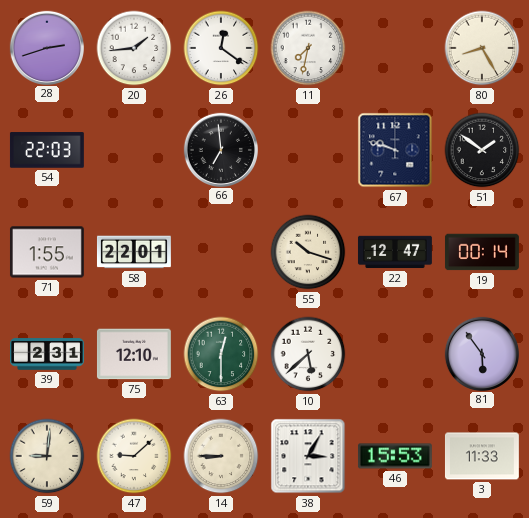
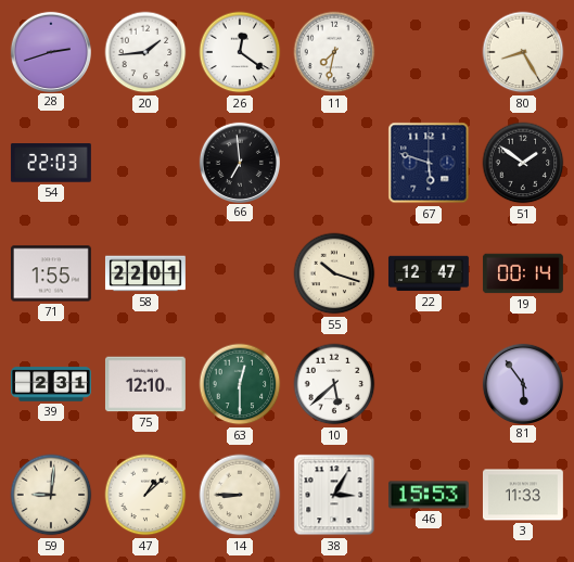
67: 9:48 -> 5:48 (429, 163)
47: 9:08 -> 1:08 (145, 495)
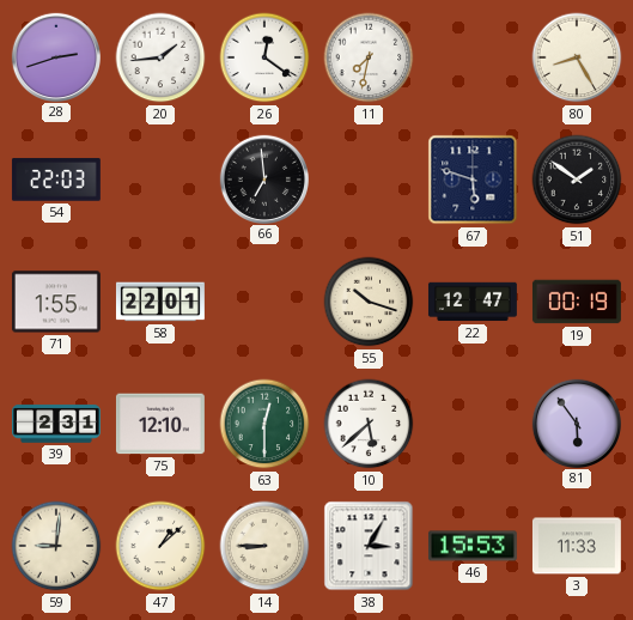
19: 00:14 -> 00:19 (577, 302)
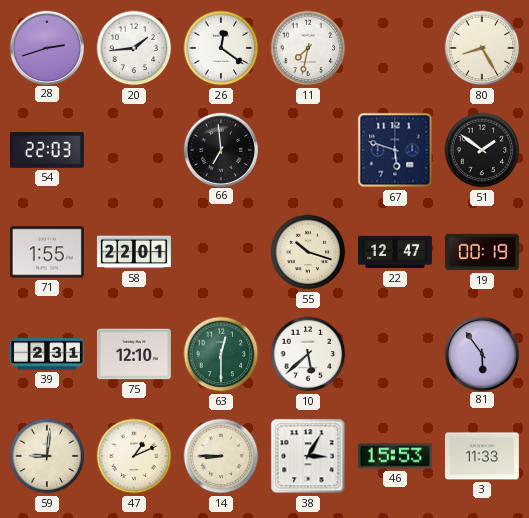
47: 1:08 -> 1:11 (134, 456)
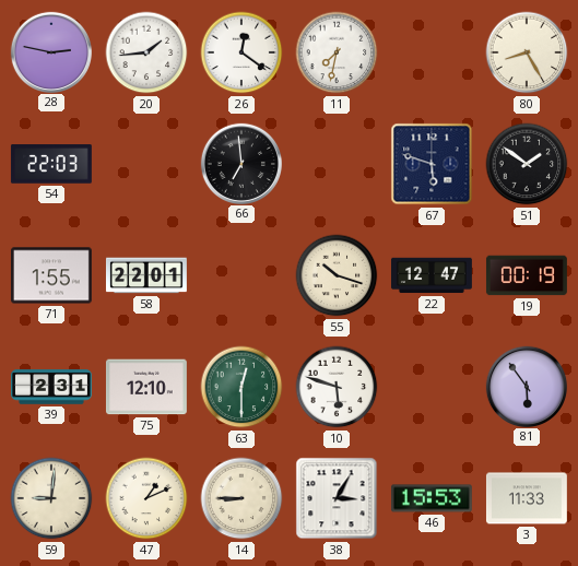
28: 2:42 -> 2:47 (50, 51)
10: 5:38 -> 5:48 (337, 387)
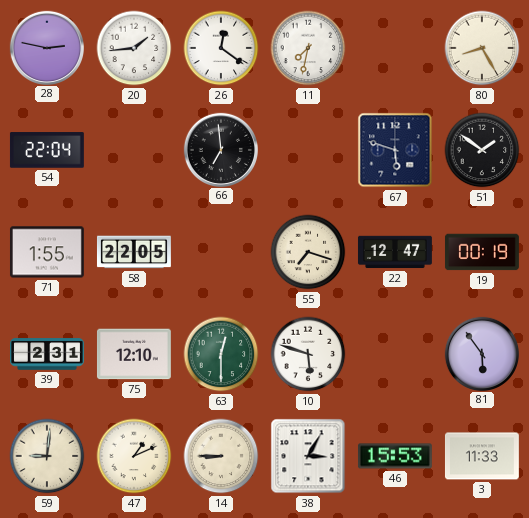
54: 22:03 -> 22:04 (47, 150)
58: 22:01 -> 22:05 (134, 252)
55: 10:18 -> 7:18 (308, 252)
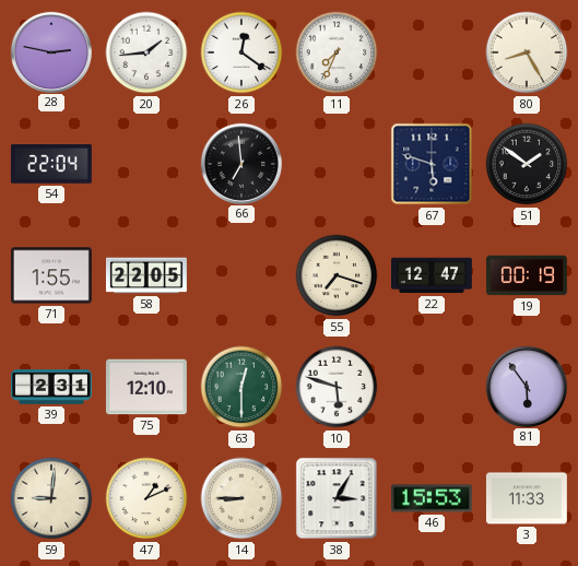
11: 7:32 -> 7:34 (337, 52)
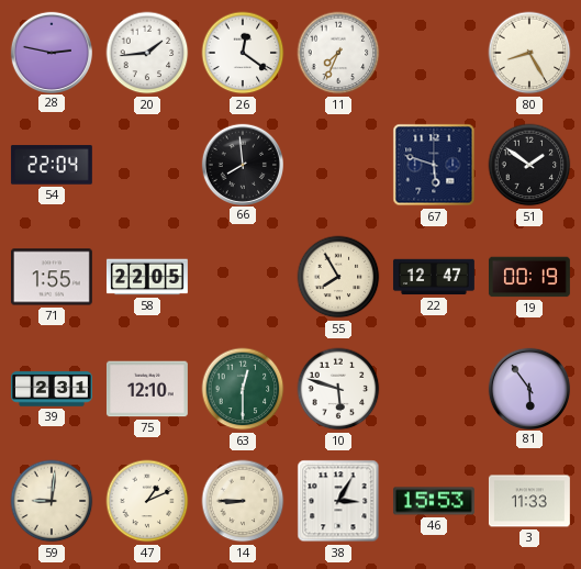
66: 6:59 -> 7:59 (242, 164)
55: 7:18 -> 7:55 (338, 277)
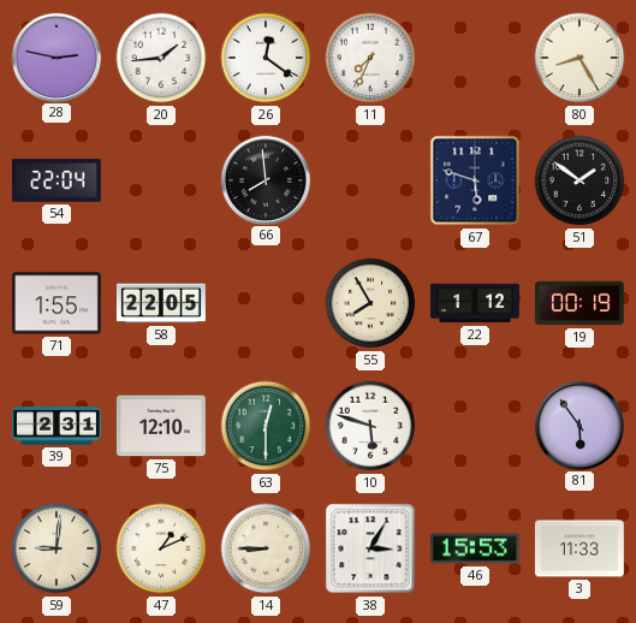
22: 12:47 -> 1:12 (475, 303)
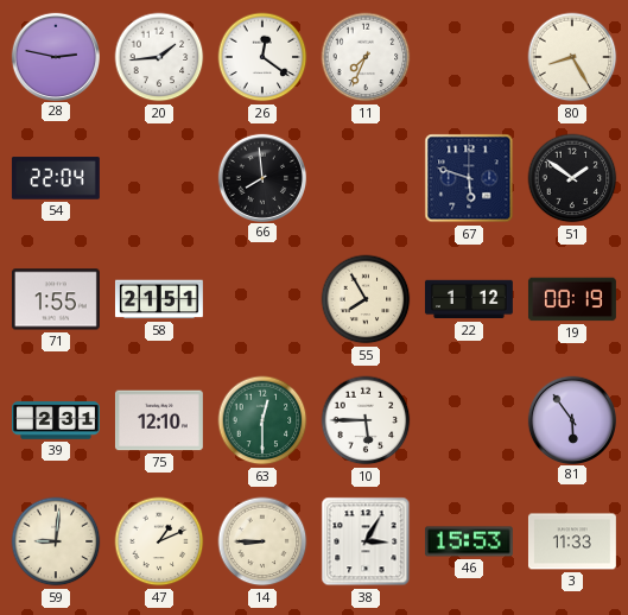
58: 22:05 -> 21:51 (159, 299)
10: 5:48 -> 5:45 (366, 420)
